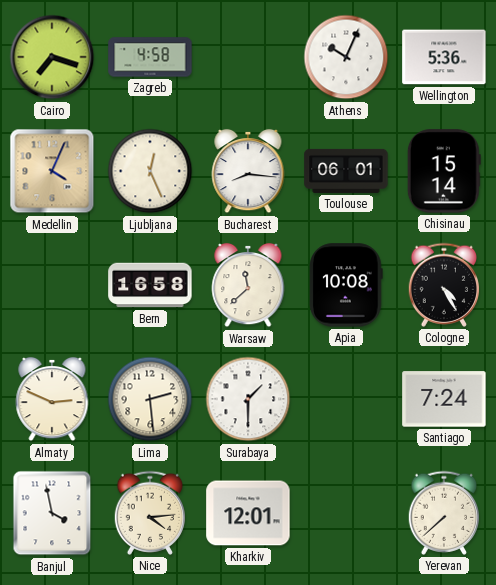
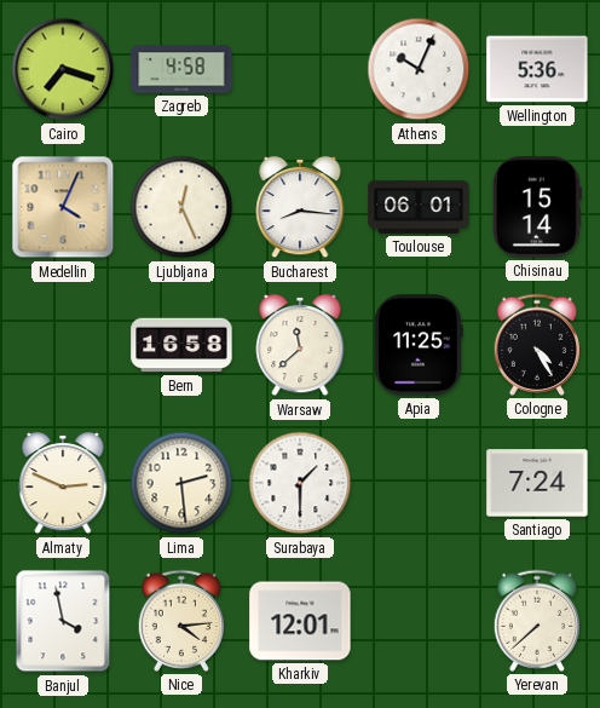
Apia: 10:08 -> 11:25 (419, 345)
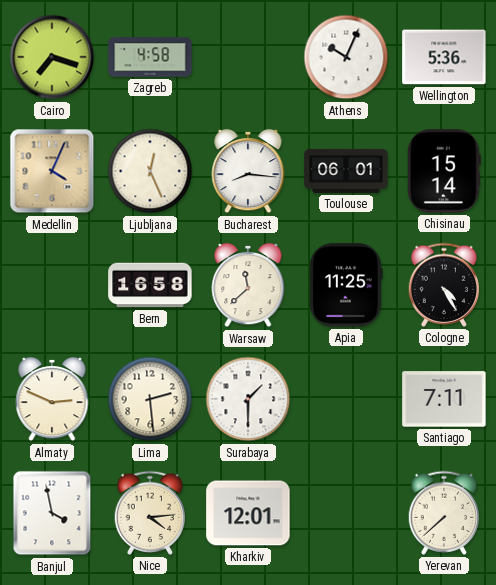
Santiago: 7:24 -> 7:11 (444, 399)
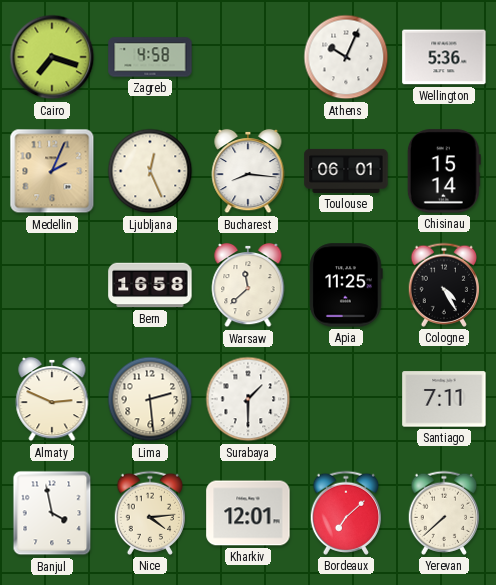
Medellin: 4:04 -> 2:04 (52, 171)
Bordeaux: none -> 7:08 (345, 513)
